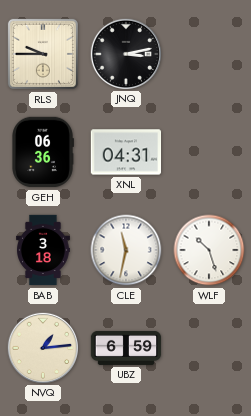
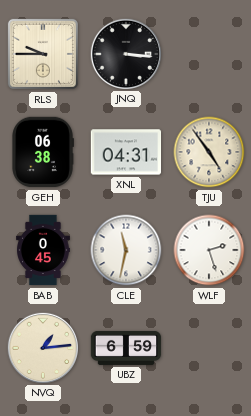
JNQ: 3:13 -> 3:16 (125, 53)
GEH: 06:36 -> 06:38 (43, 152)
TJU: none -> 4:54 (209, 152)
BAB: 3:18 -> 0:45 (44, 250)
WLF: 10:27 -> 2:27 (209, 250)
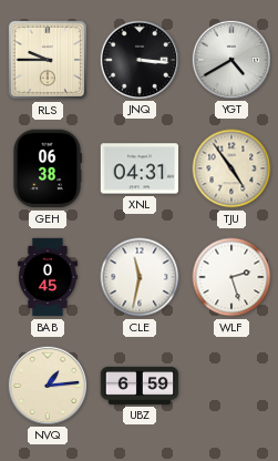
YGT: none -> 4:40 (230, 59)
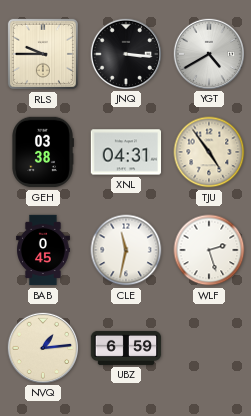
GEH: 06:38 -> 03:38 (43, 152)
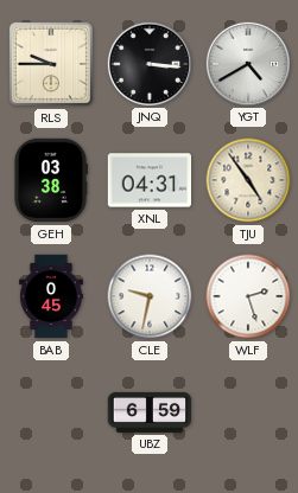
CLE: 11:32 -> 9:32 (150, 296)
NVQ: 1:14 -> none (42, 347)
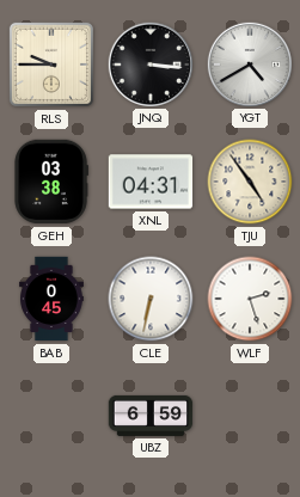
CLE: 9:32 -> 6:32 (151, 299)
